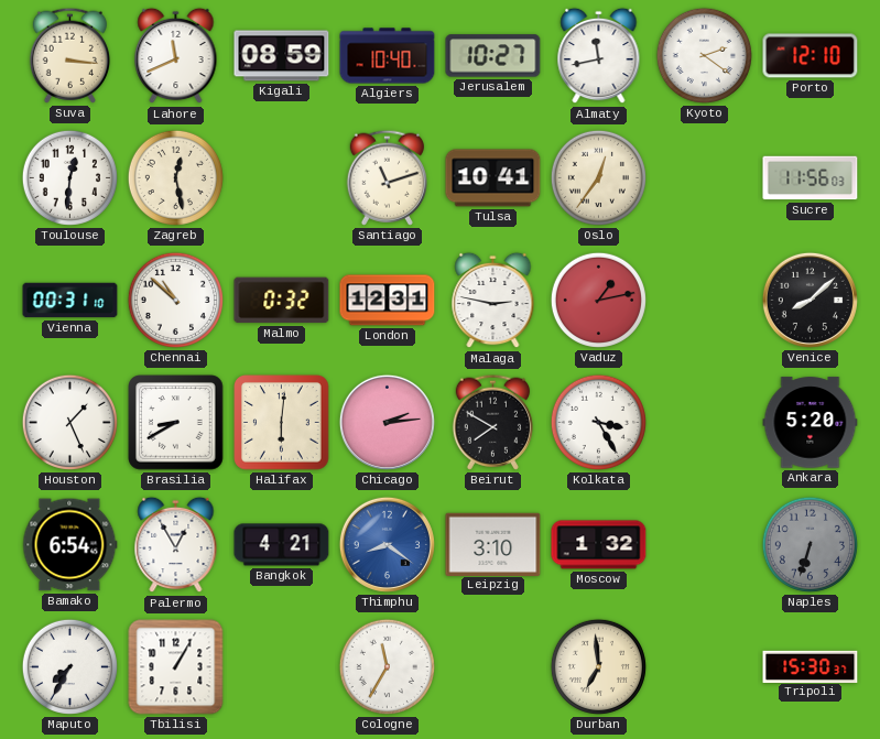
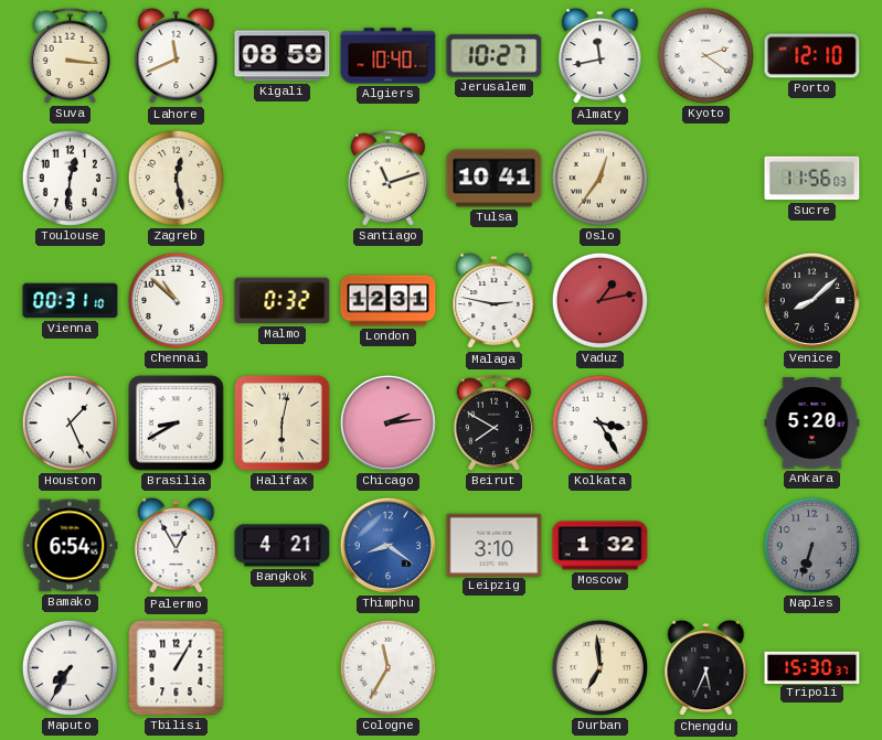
Halifax: 6:01 -> 6:02 (283, 423)
Chengdu: none -> 5:34 (706, 668)
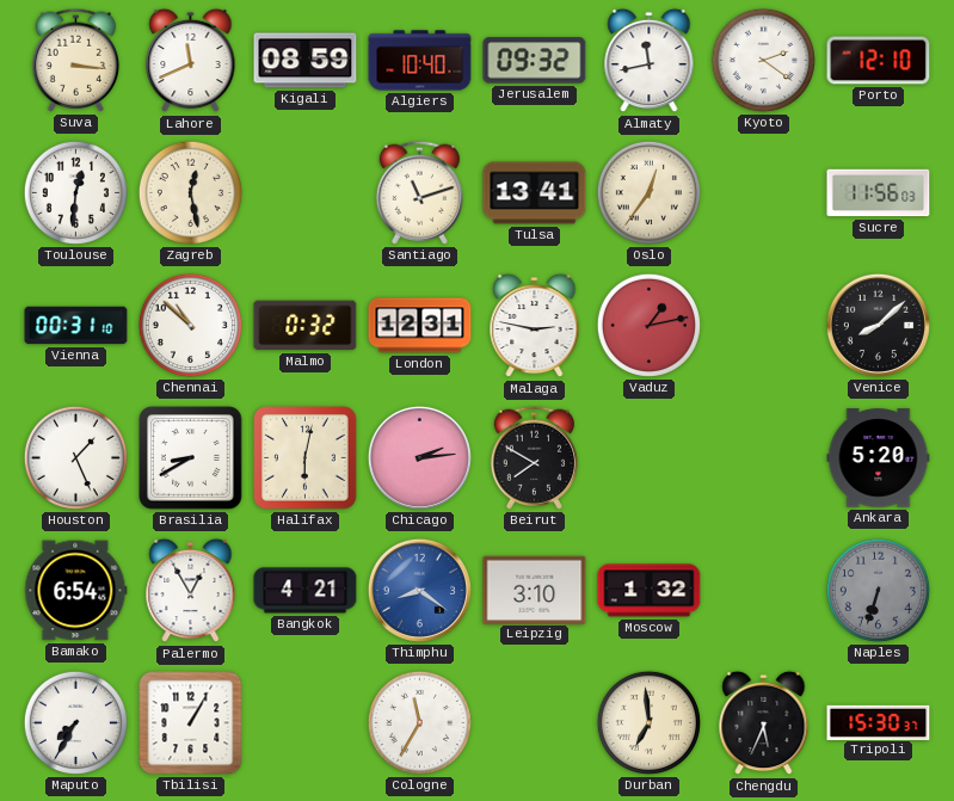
Jerusalem: 10:27 -> 09:32 (535, 61)
Tulsa: 10:41 -> 13:41 (535, 193)
Kolkata: 3:25 -> none (599, 422)
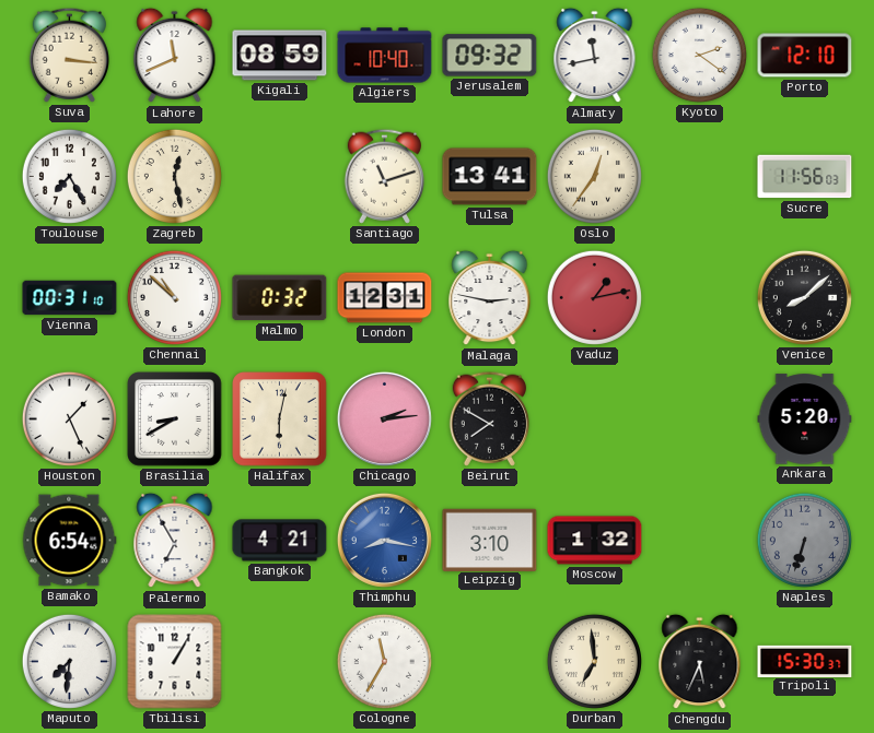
Toulouse: 12:31 -> 7:25 (69, 176)
Palermo: 12:55 -> 6:55 (175, 541)
Thimphu: 8:21 -> 8:17 (384, 540)
Maputo: 7:35 -> 7:31 (69, 661)
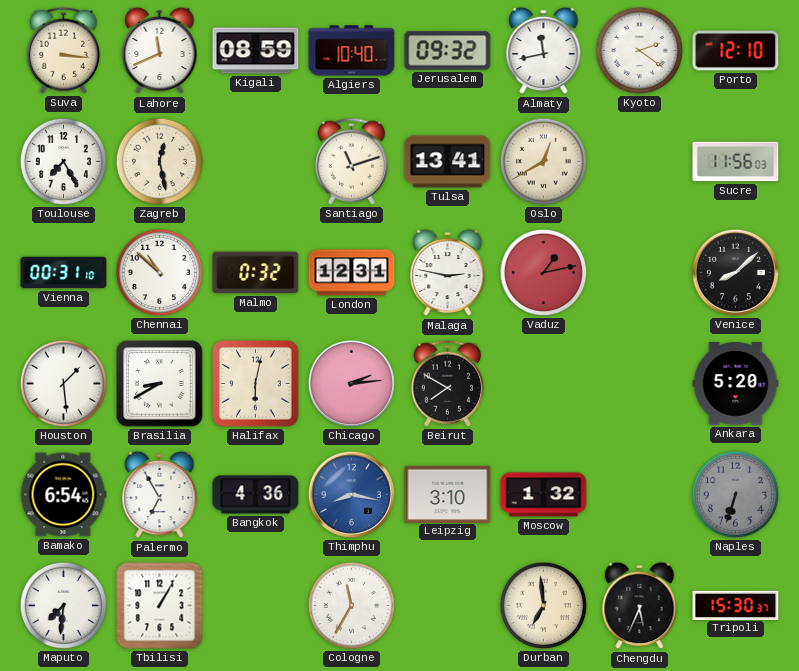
Oslo: 12:36 -> 12:40 (543, 161)
Houston: 1:26 -> 1:29 (63, 383)
Bangkok: 4:21 -> 4:36 (256, 495)
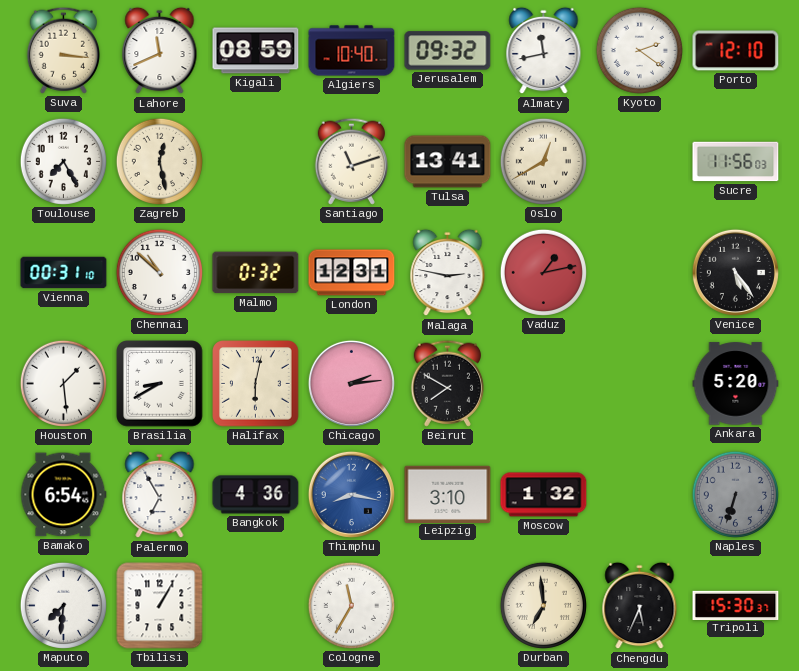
Venice: 8:08 -> 5:24 (735, 272)
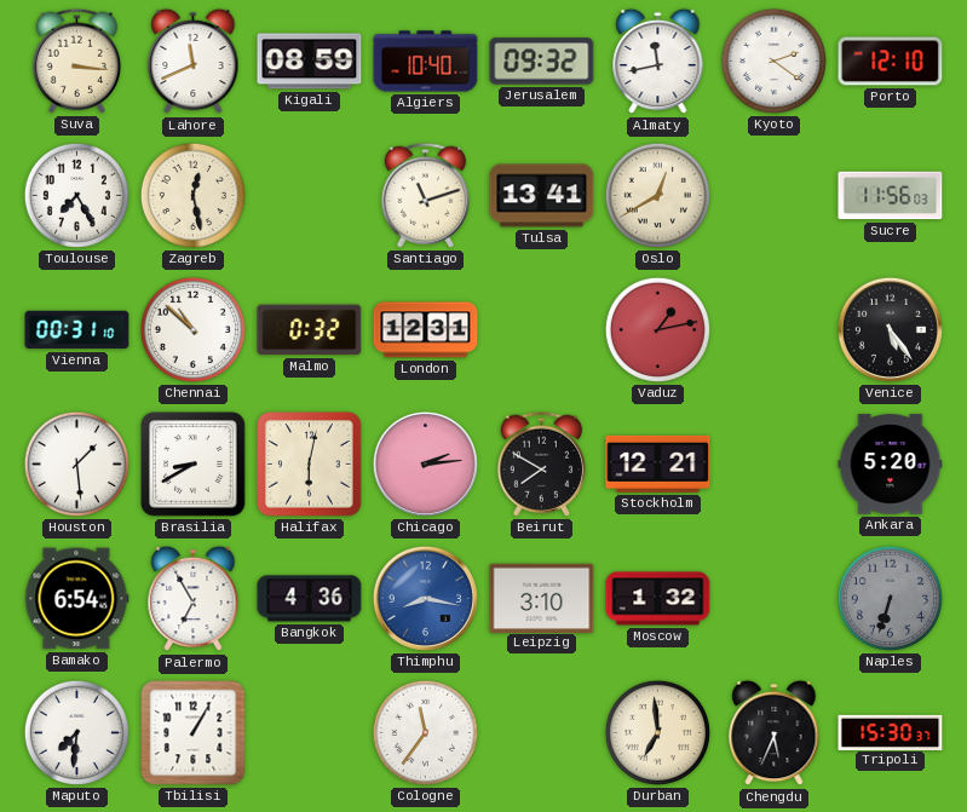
Malaga: 2:47 -> none (448, 273)
Stockholm: none -> 12:21 (658, 463)
Cologne: 11:35 -> 11:36 (425, 732)
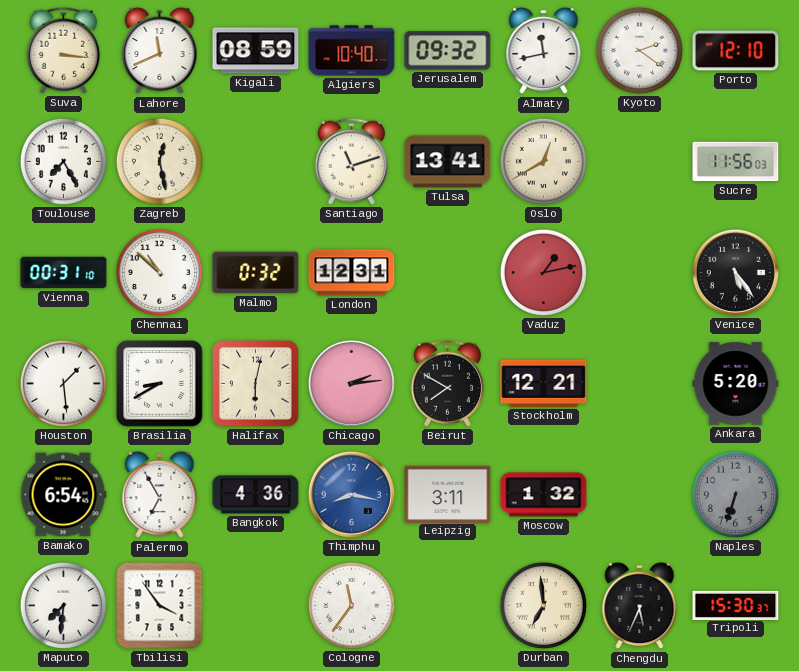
Leipzig: 3:10 -> 3:11 (448, 494)
Tbilisi: 1:05 -> 3:54 (160, 606)
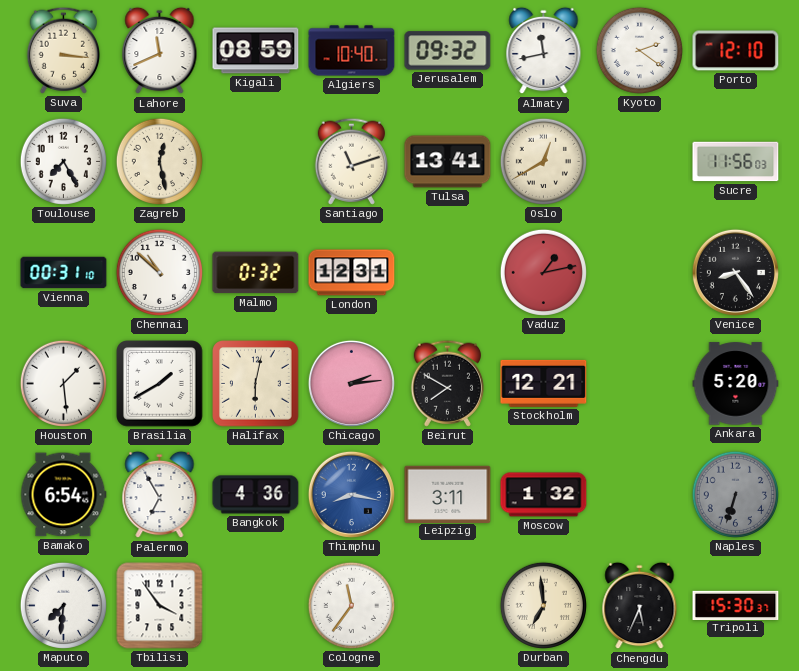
Venice: 5:24 -> 8:24 (735, 272)
Brasilia: 8:40 -> 1:40 (160, 384)
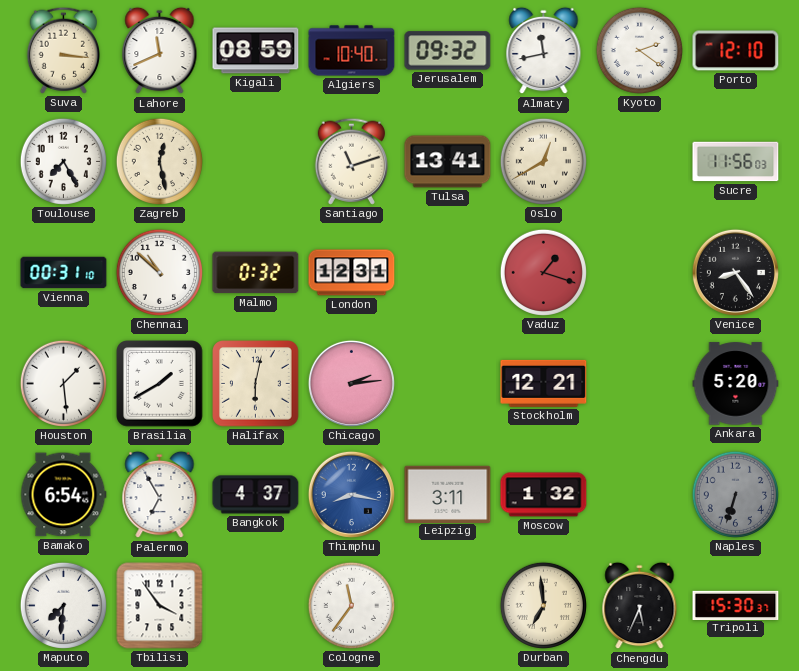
Vaduz: 1:13 -> 1:18 (543, 272)
Beirut: 7:50 -> none (447, 383)
Bangkok: 4:36 -> 4:37 (256, 495)
